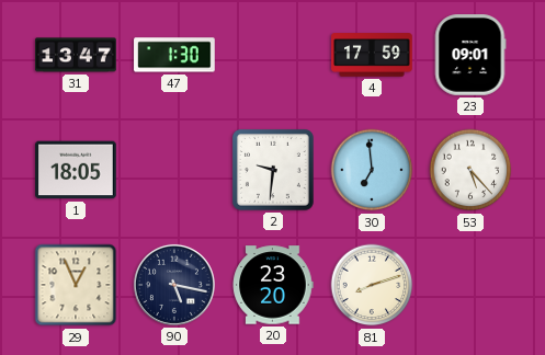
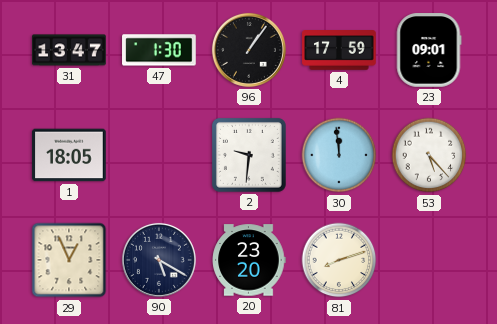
96: none -> 1:06 (249, 50)
30: 6:59 -> 11:59 (339, 155)
90: 5:17 -> 5:20 (159, 260)
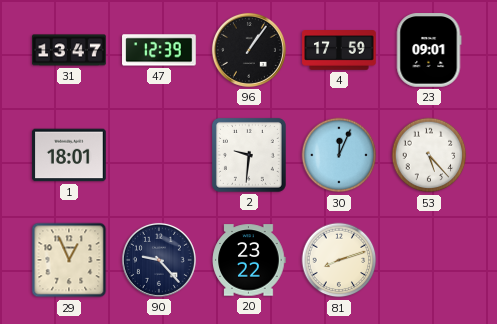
47: 1:30 -> 12:39 (159, 50)
1: 18:05 -> 18:01 (69, 155)
30: 11:59 -> 12:04 (339, 155)
90: 5:20 -> 9:23 (159, 260)
20: 23:20 -> 23:22 (249, 260)
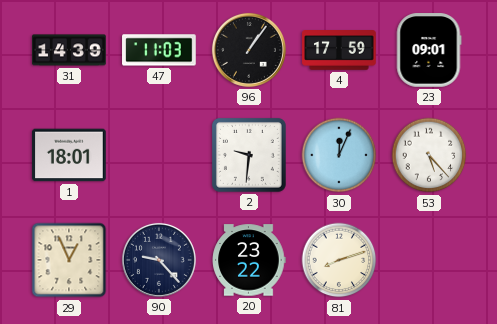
31: 13:47 -> 14:39 (69, 50)
47: 12:39 -> 11:03 (159, 50)
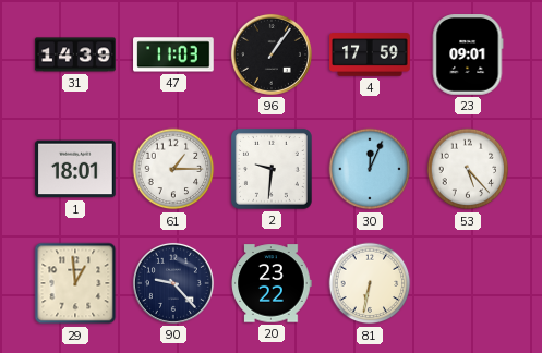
61: none -> 1:15 (173, 169)
29: 12:56 -> 12:59 (75, 283)
81: 8:12 -> 6:32 (370, 283)
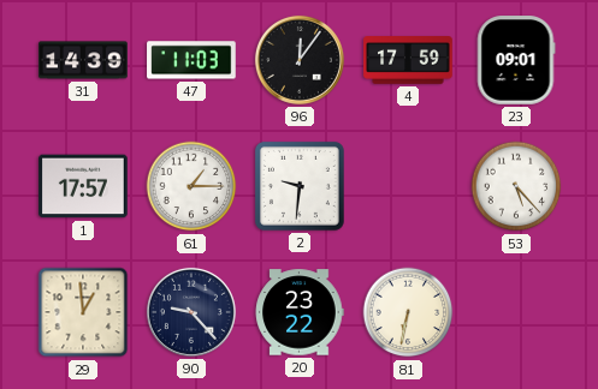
96: 1:06 -> 12:06 (300, 60)
1: 18:01 -> 17:57 (83, 186)
30: 12:04 -> none (370, 169)
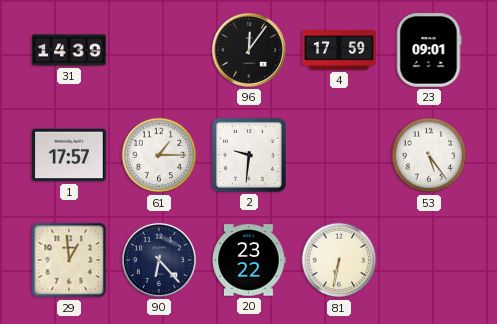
47: 11:03 -> none (191, 60)
53: 5:23 -> 5:24 (429, 155)
90: 9:23 -> 6:23 (159, 260)
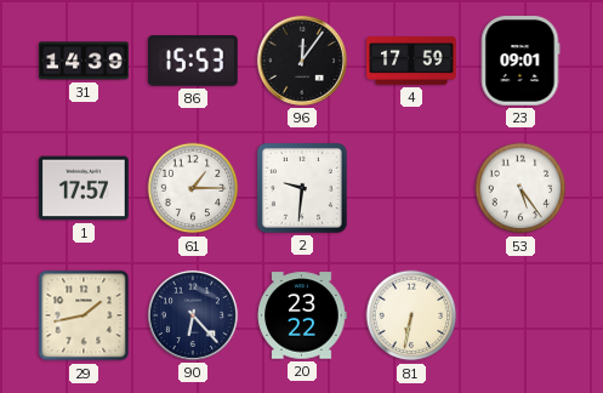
86: none -> 15:53 (194, 61)
29: 12:59 -> 1:43 (84, 315)
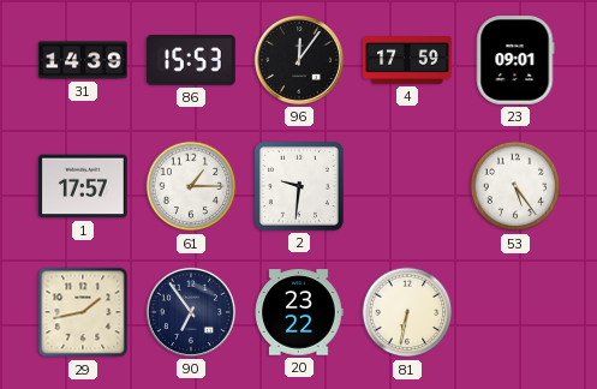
90: 6:23 -> 6:54 (191, 312)
